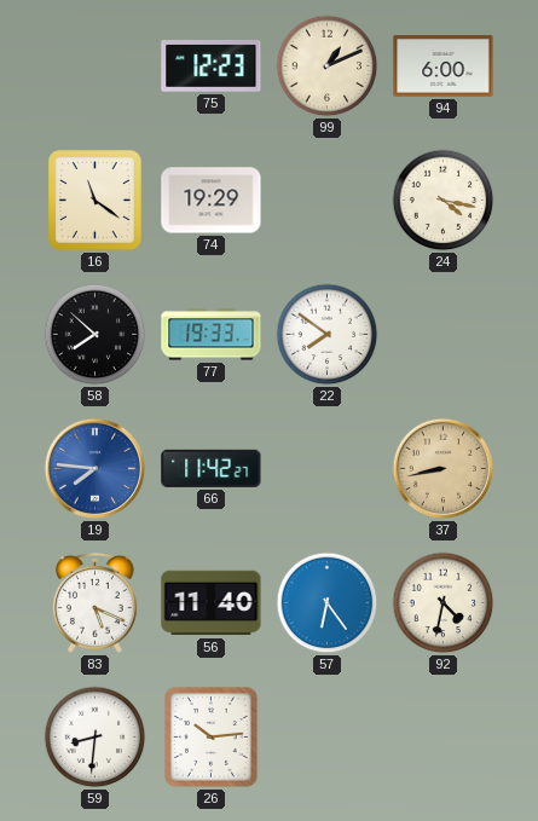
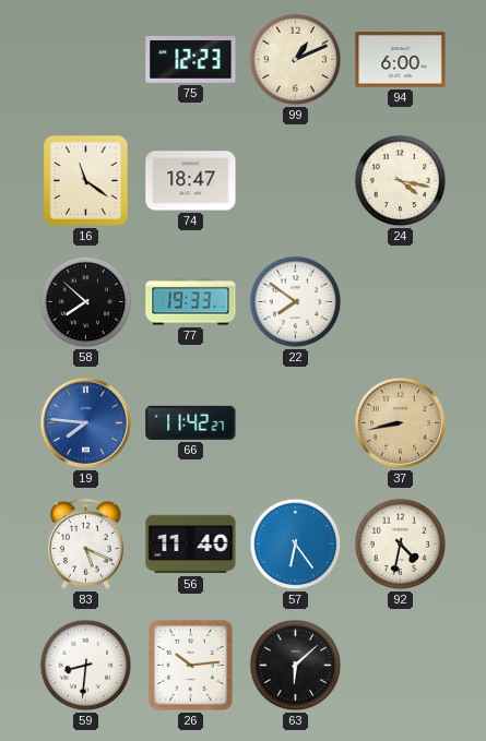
74: 19:29 -> 18:47 (191, 181)
63: none -> 6:08 (296, 666)
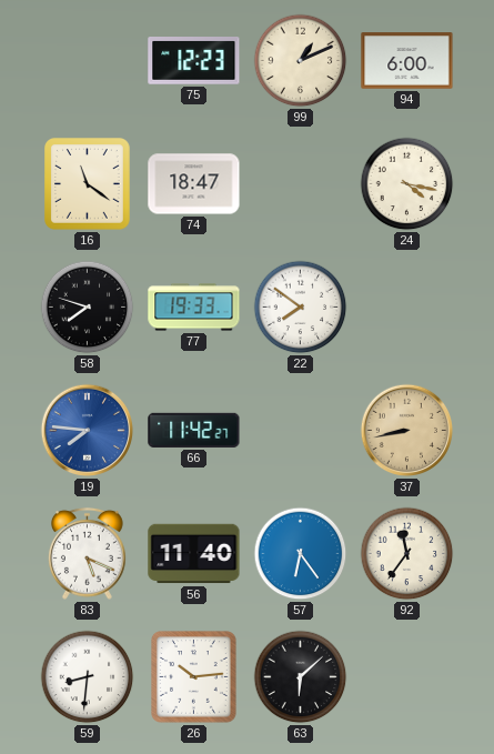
58: 7:52 -> 7:48 (88, 308)
92: 4:32 -> 11:36 (407, 554)
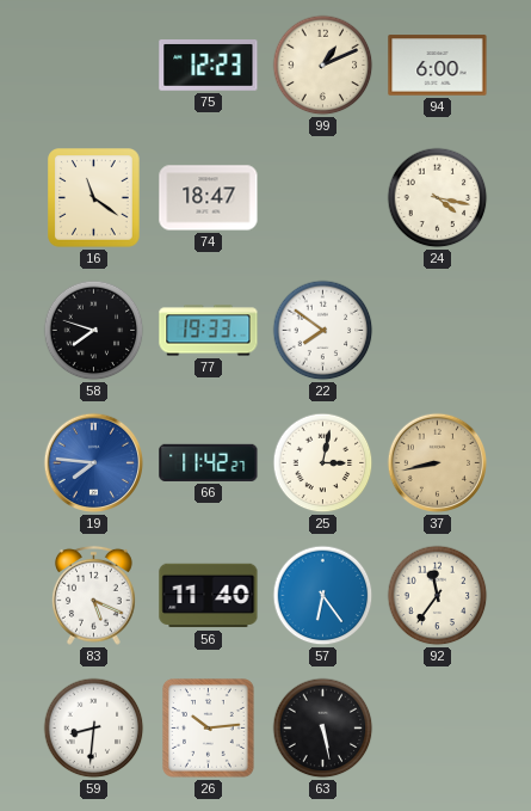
25: none -> 3:02 (323, 463)
63: 6:08 -> 5:28 (323, 729)
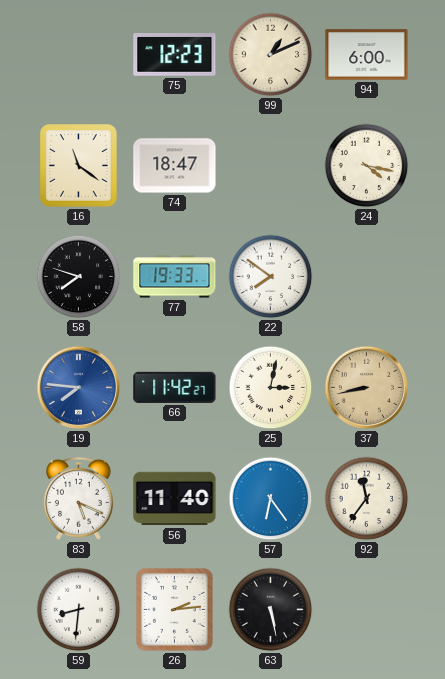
26: 10:14 -> 2:14 (175, 610)
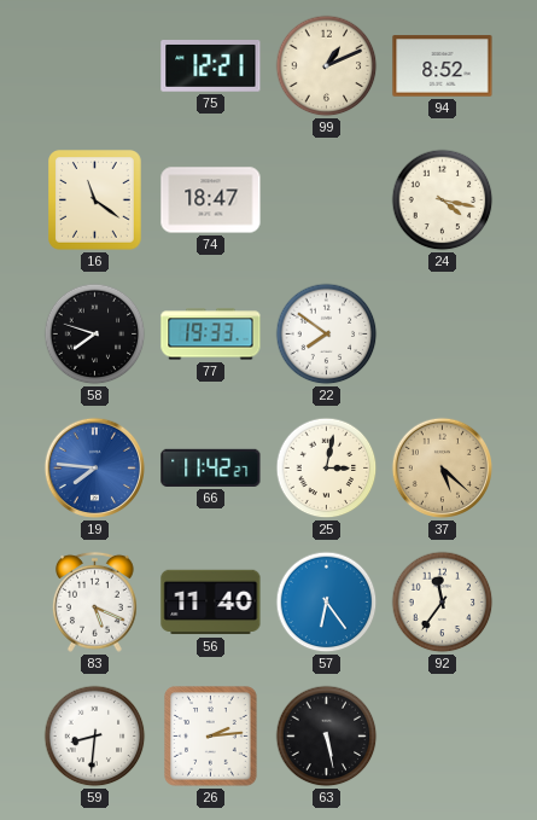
75: 12:23 -> 12:21 (211, 66)
94: 6:00 -> 8:52 (443, 66)
37: 8:43 -> 5:22 (443, 469)
